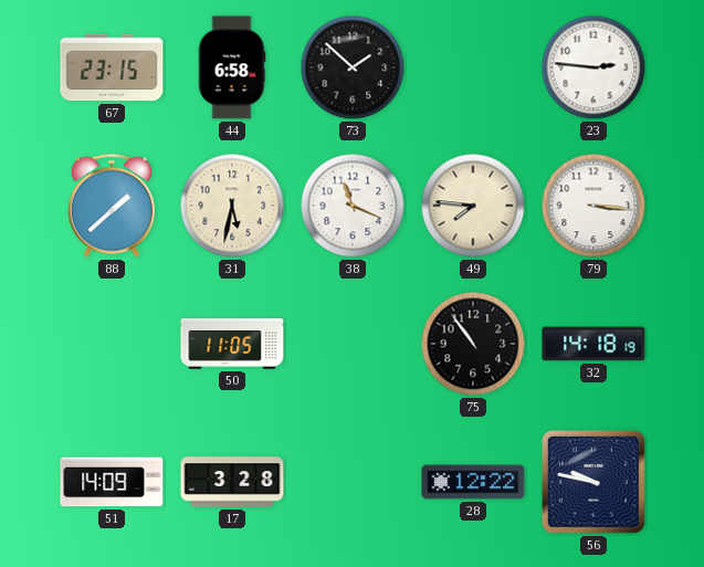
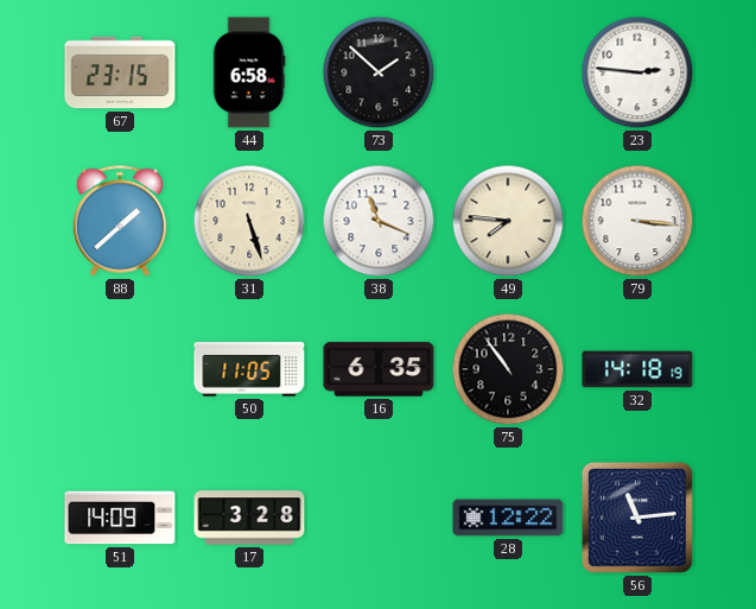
31: 5:32 -> 5:27 (249, 221)
16: none -> 6:35 (379, 369)
56: 9:47 -> 11:14 (637, 518)
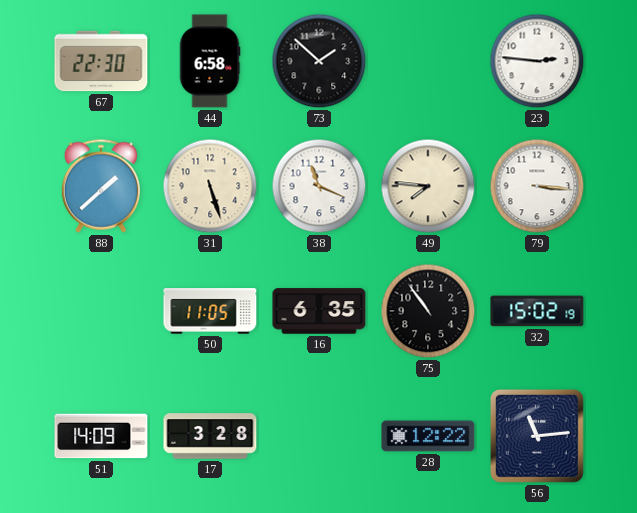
67: 23:15 -> 22:30 (101, 61)
32: 14:18 -> 15:02 (537, 311)
